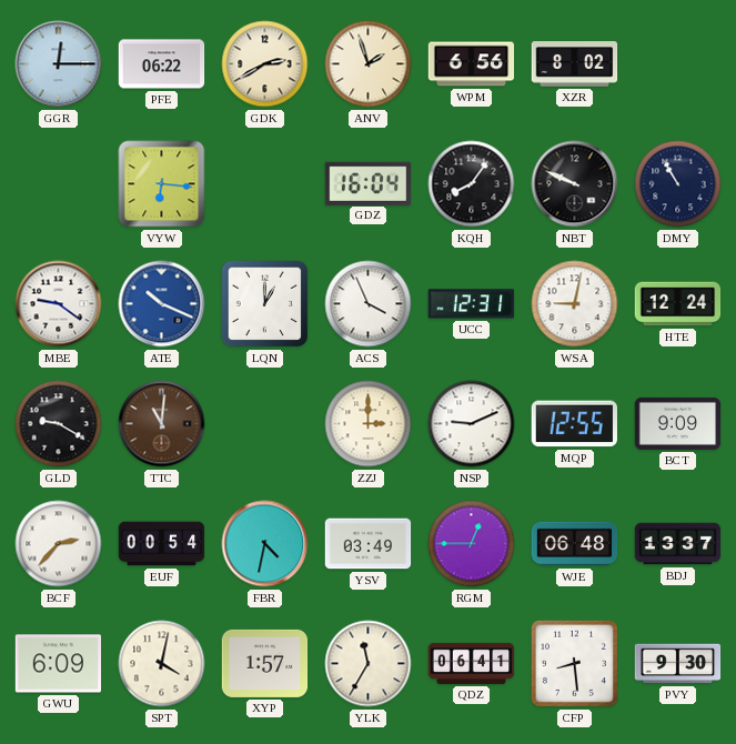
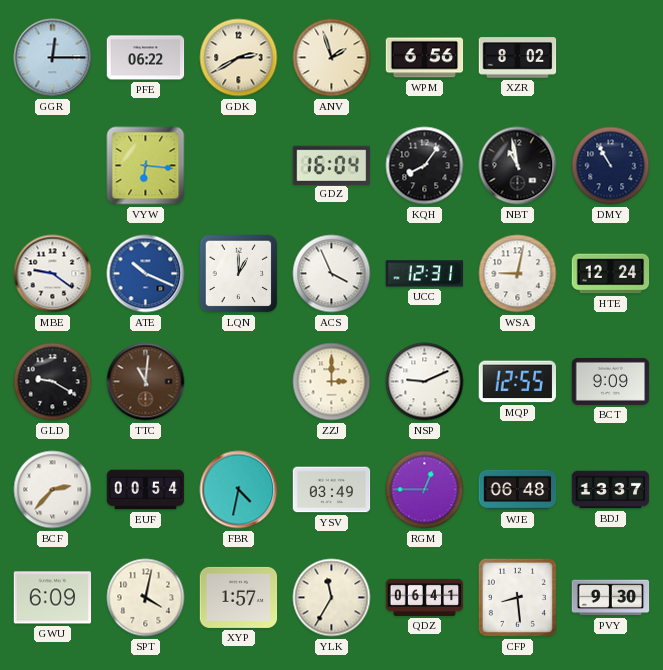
NBT: 9:49 -> 10:58 (518, 166)
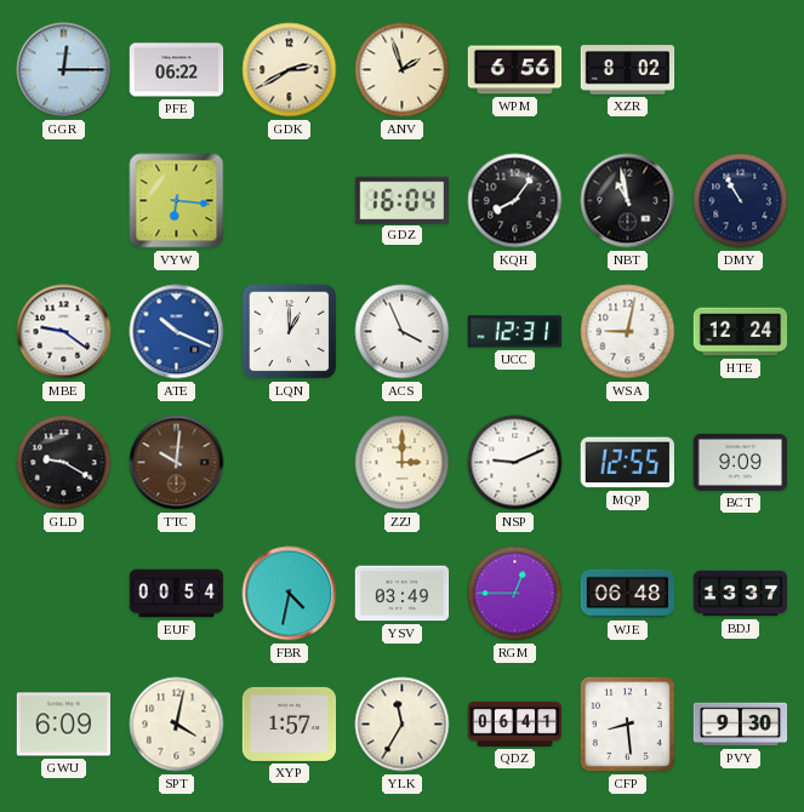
TTC: 11:01 -> 10:01 (177, 463)
BCF: 2:37 -> none (53, 490)
